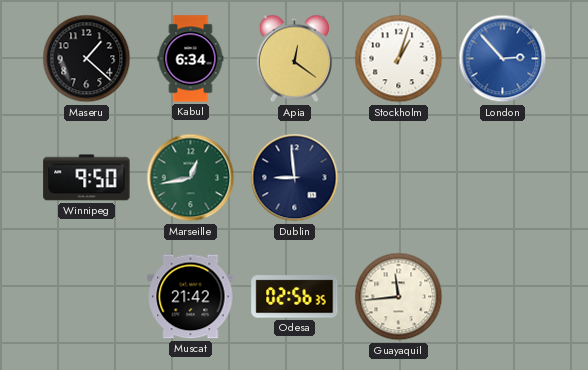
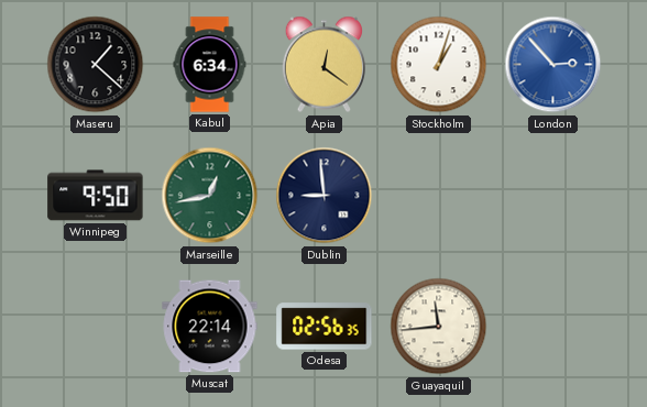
Muscat: 21:42 -> 22:14 (210, 327)
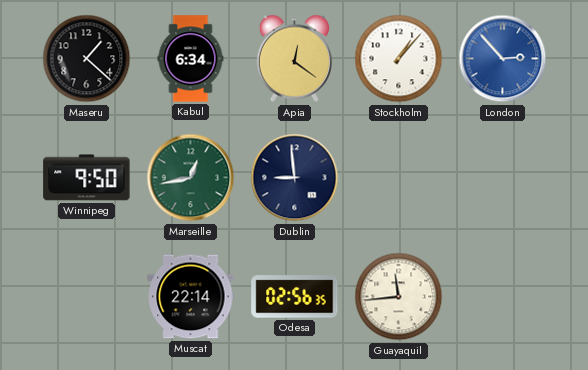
Stockholm: 1:03 -> 1:07 (399, 59)
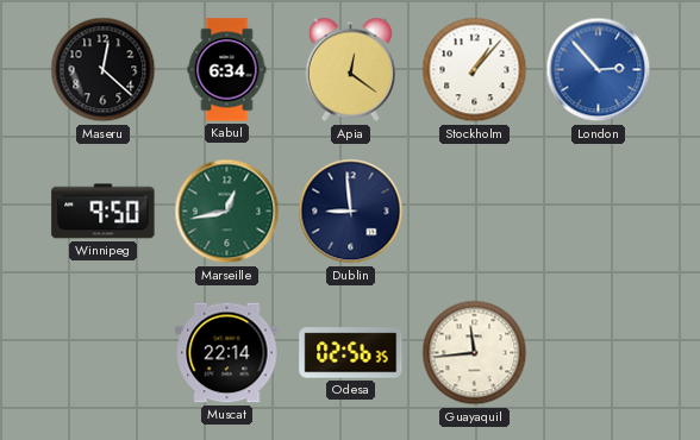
Maseru: 1:22 -> 12:22 (104, 70)
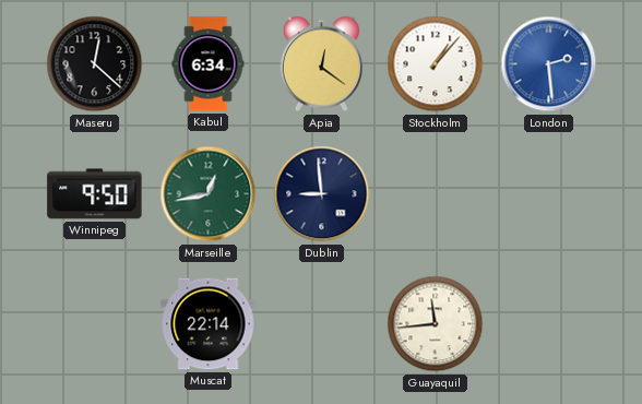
London: 2:53 -> 2:29 (549, 64)
Odesa: 02:56 -> none (351, 353)
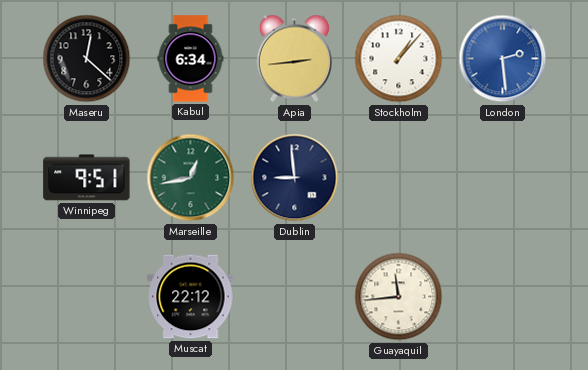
Apia: 12:21 -> 2:44 (294, 59)
Winnipeg: 9:50 -> 9:51 (87, 178)
Muscat: 22:14 -> 22:12 (191, 297)
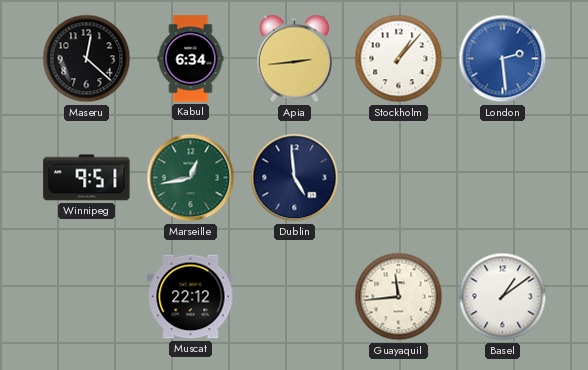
Dublin: 8:59 -> 4:59 (295, 178)
Basel: none -> 1:09 (503, 297)
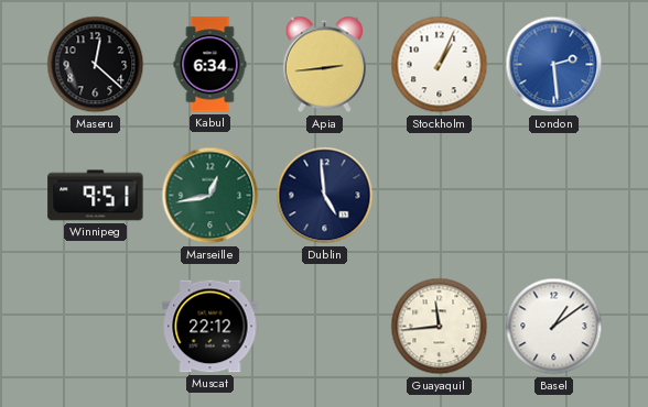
Stockholm: 1:07 -> 1:04 (440, 65)
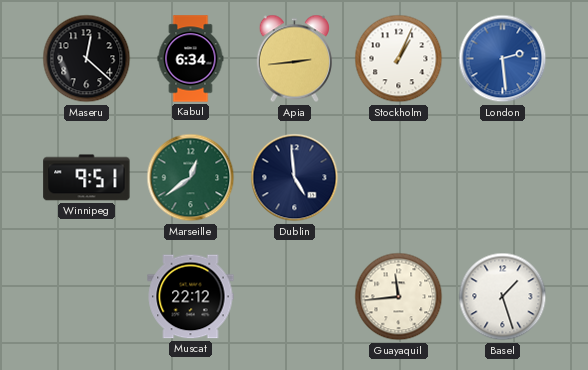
Marseille: 12:43 -> 12:39 (191, 178)
Basel: 1:09 -> 1:27 (503, 297)
